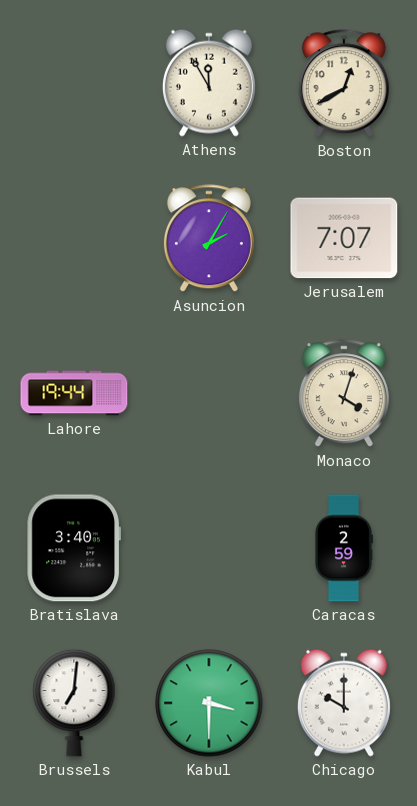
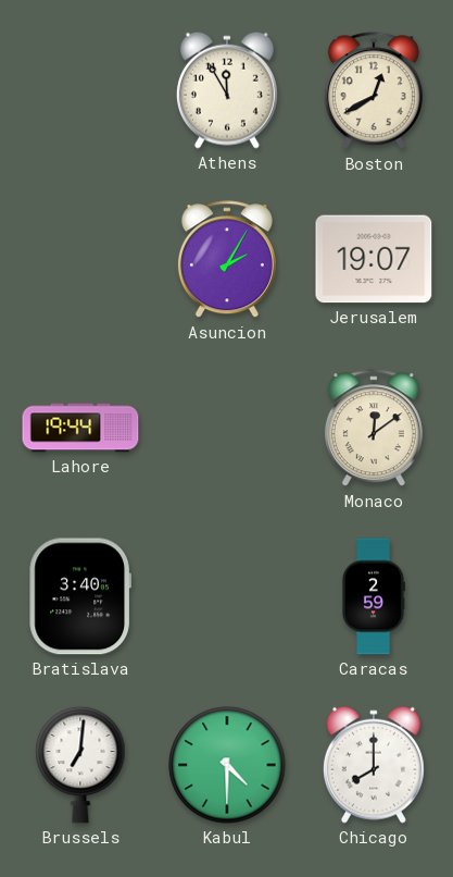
Jerusalem: 7:07 -> 19:07 (374, 259)
Monaco: 4:03 -> 12:09 (374, 429)
Kabul: 3:30 -> 4:30 (227, 765)
Chicago: 10:00 -> 8:00 (374, 765)
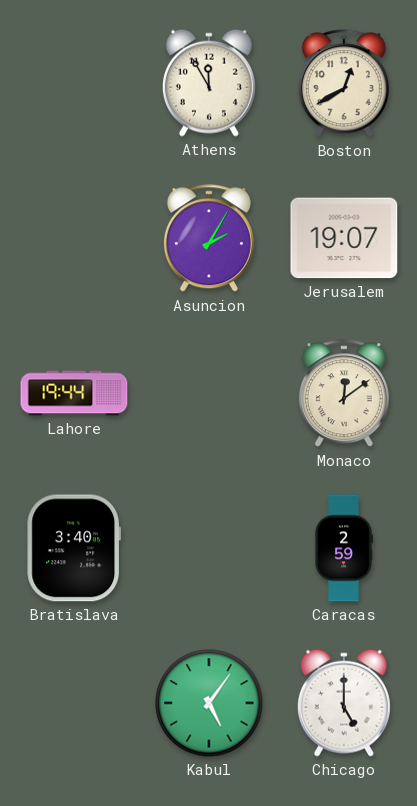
Brussels: 7:01 -> none (80, 765)
Kabul: 4:30 -> 5:06 (209, 703)
Chicago: 8:00 -> 5:00 (344, 703)
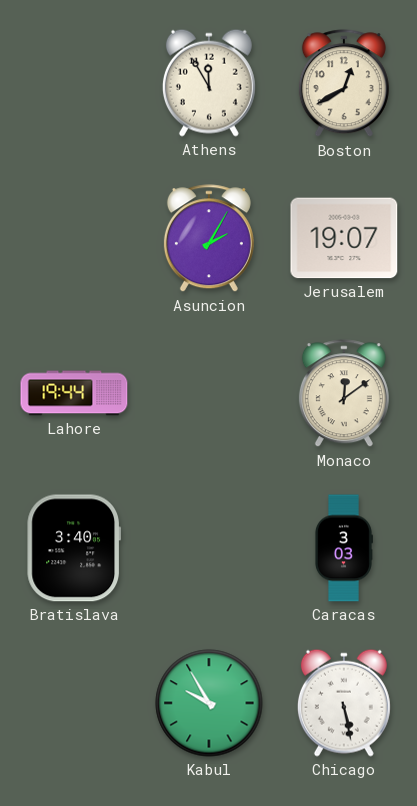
Caracas: 2:59 -> 3:03 (343, 548)
Kabul: 5:06 -> 9:55 (209, 703)
Chicago: 5:00 -> 5:28 (344, 703)
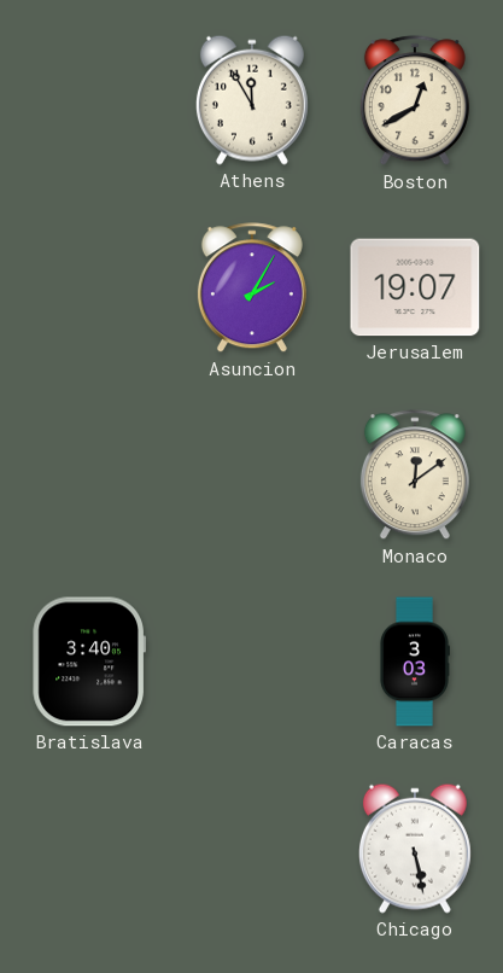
Lahore: 19:44 -> none (74, 393)
Kabul: 9:55 -> none (209, 703)
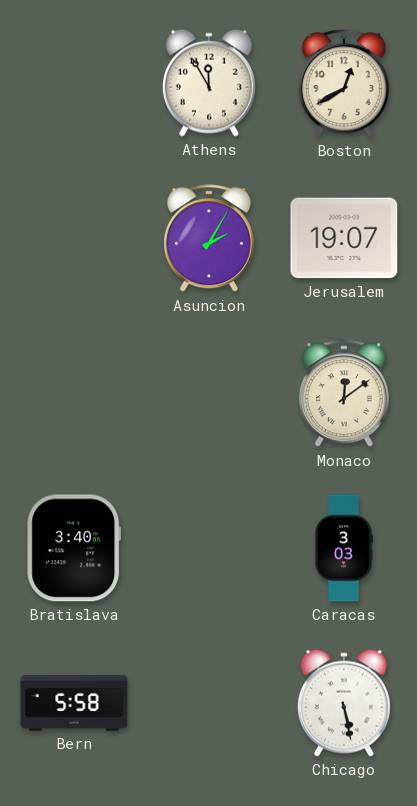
Bern: none -> 5:58 (74, 703)
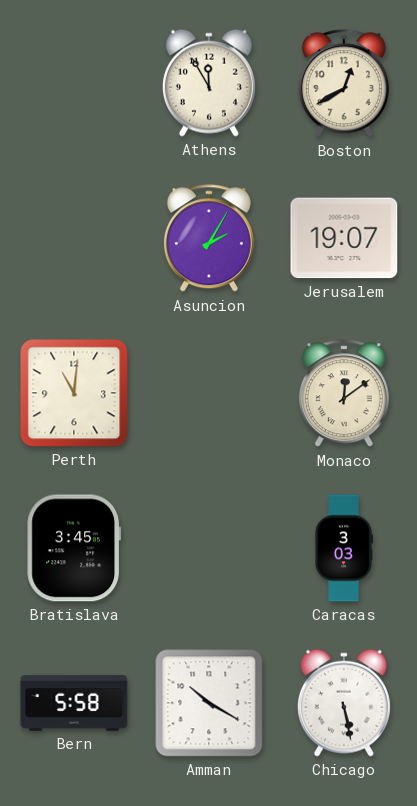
Perth: none -> 11:01 (74, 393)
Bratislava: 3:40 -> 3:45 (73, 548)
Amman: none -> 10:20 (209, 703)
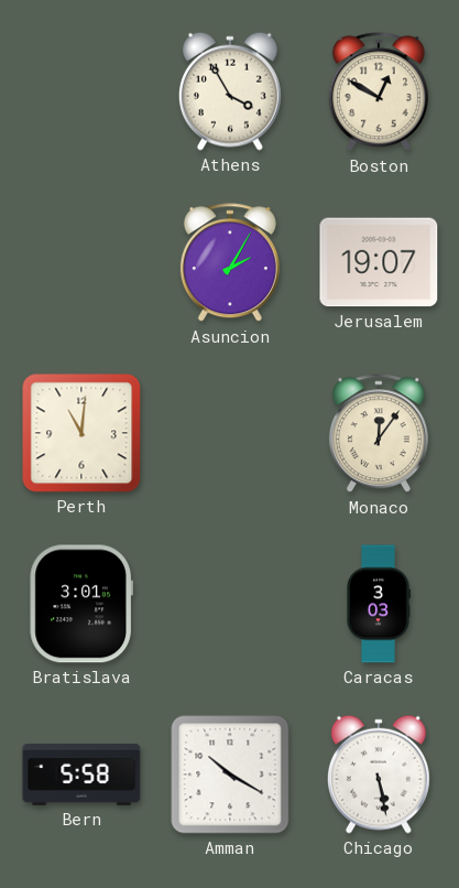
Athens: 11:55 -> 3:55 (230, 91)
Boston: 12:40 -> 12:50 (379, 93)
Monaco: 12:09 -> 12:06 (379, 434)
Bratislava: 3:45 -> 3:01 (80, 604)
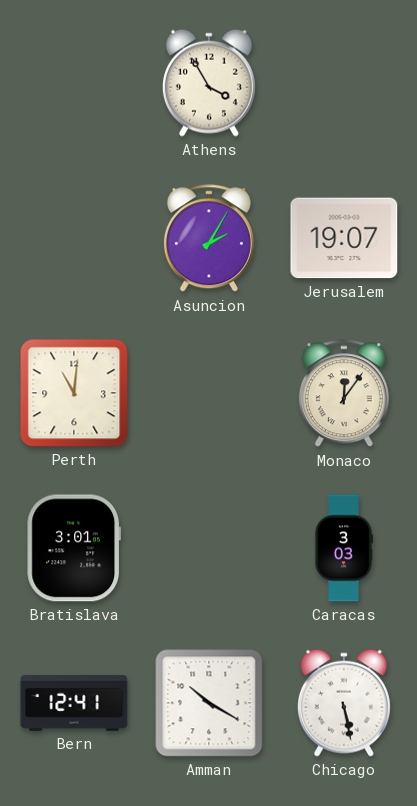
Boston: 12:50 -> none (379, 93)
Bern: 5:58 -> 12:41 (74, 703)
